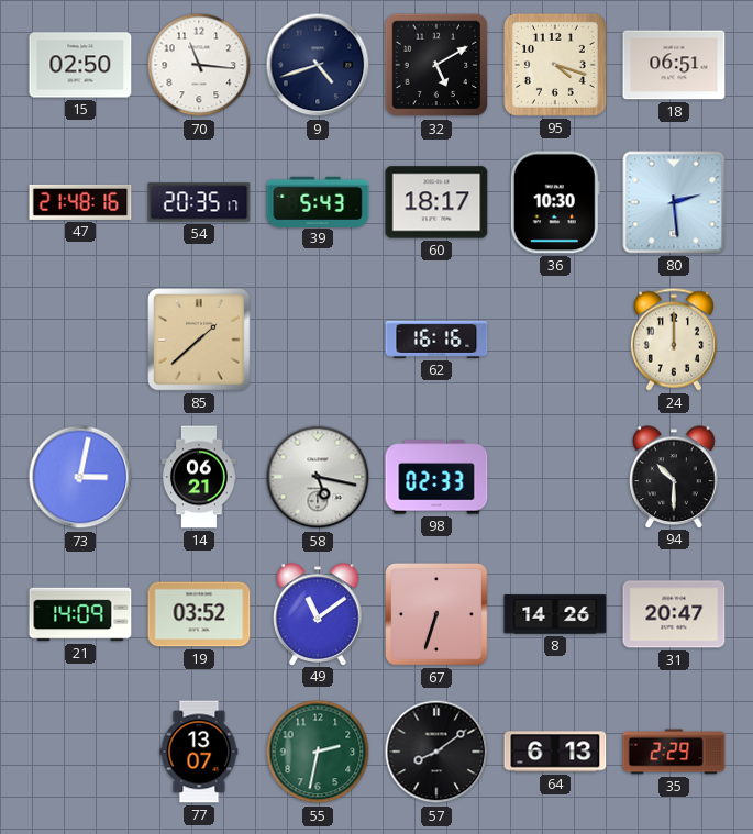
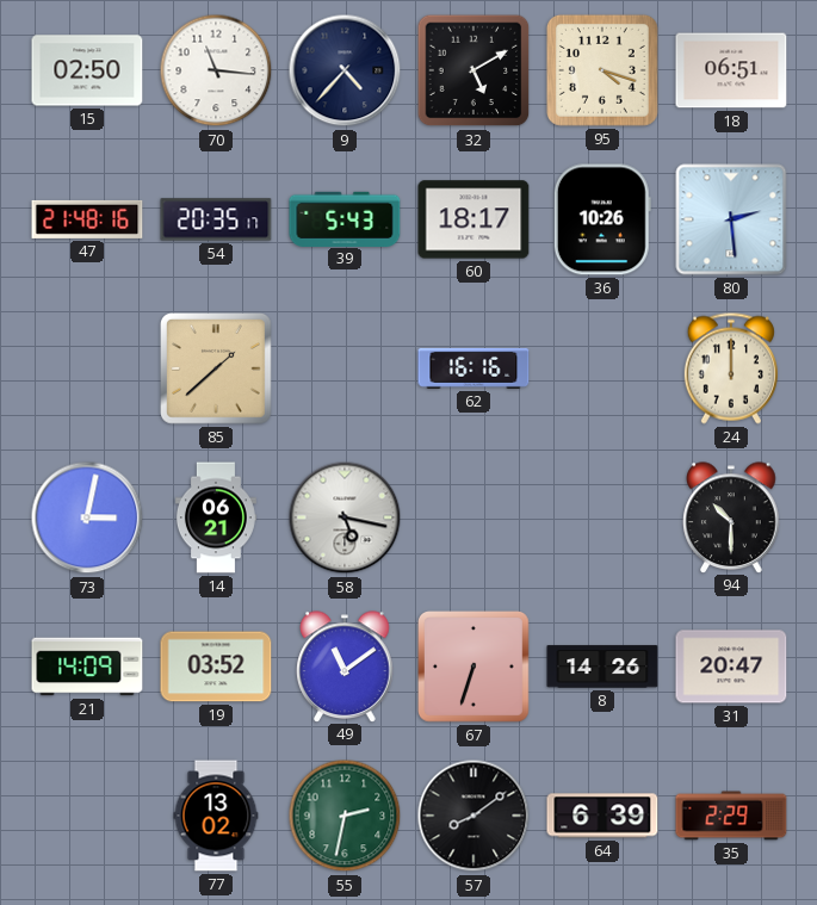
9: 4:42 -> 4:37 (345, 70)
36: 10:30 -> 10:26 (602, 219)
98: 02:33 -> none (436, 477)
77: 13:07 -> 13:02 (216, 816)
64: 6:13 -> 6:39 (602, 816)
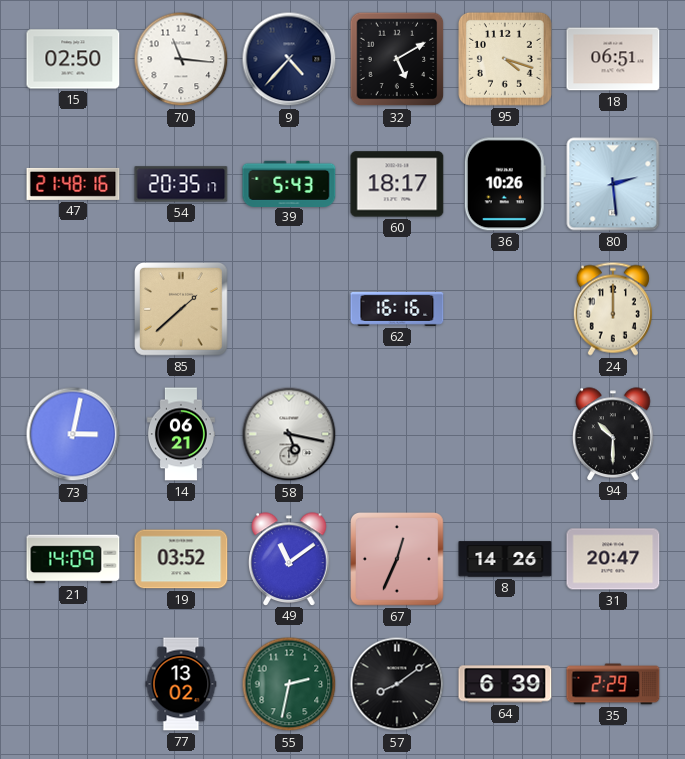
67: 6:33 -> 12:34 (398, 560)
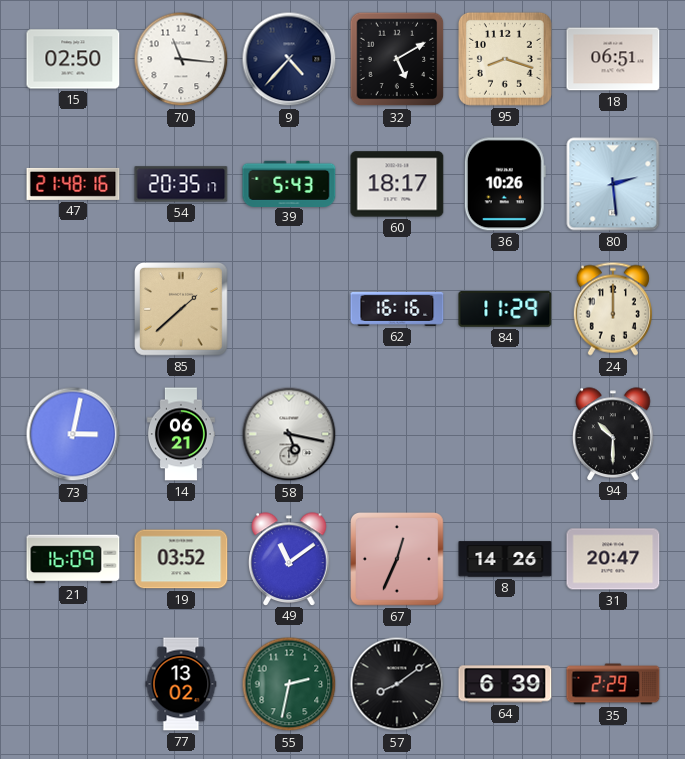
95: 4:18 -> 8:18 (505, 59)
84: none -> 11:29 (505, 309)
21: 14:09 -> 16:09 (73, 559)
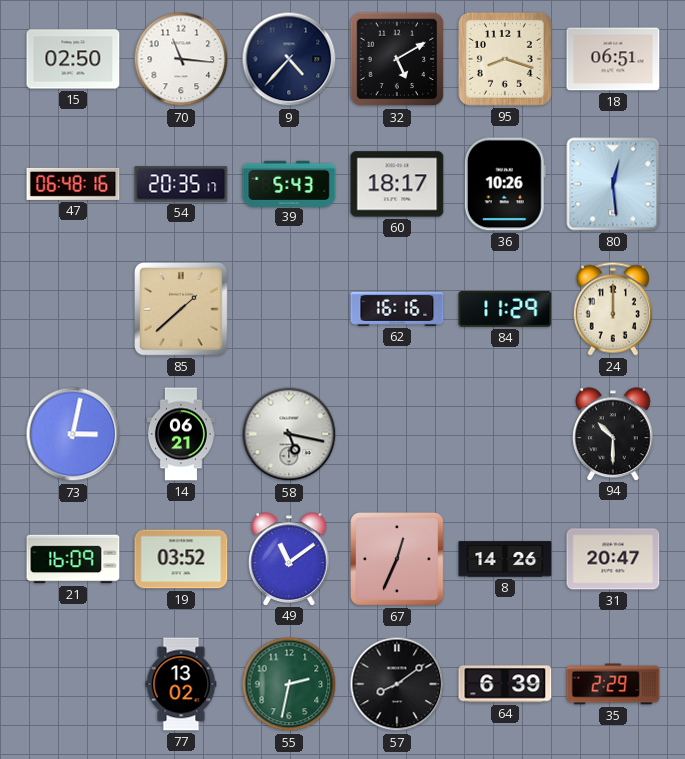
47: 21:48 -> 06:48 (73, 184)
80: 2:29 -> 12:29 (613, 184)
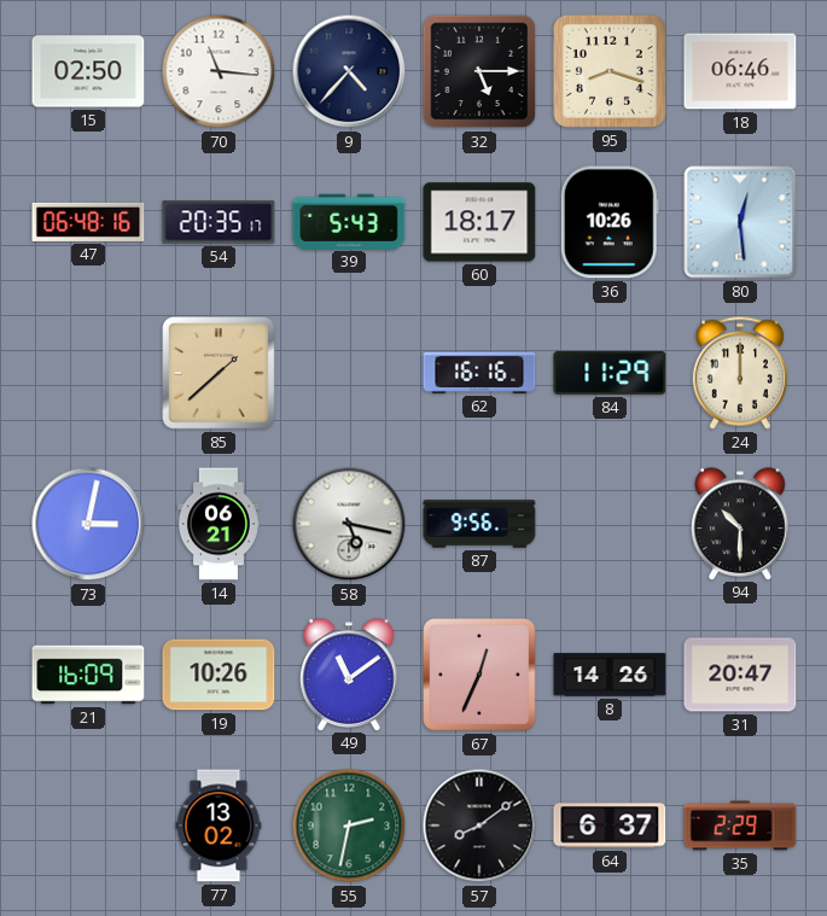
32: 5:10 -> 5:15 (479, 71)
18: 06:51 -> 06:46 (740, 71)
87: none -> 9:56 (479, 524)
19: 03:52 -> 10:26 (219, 675)
64: 6:39 -> 6:37 (610, 825)
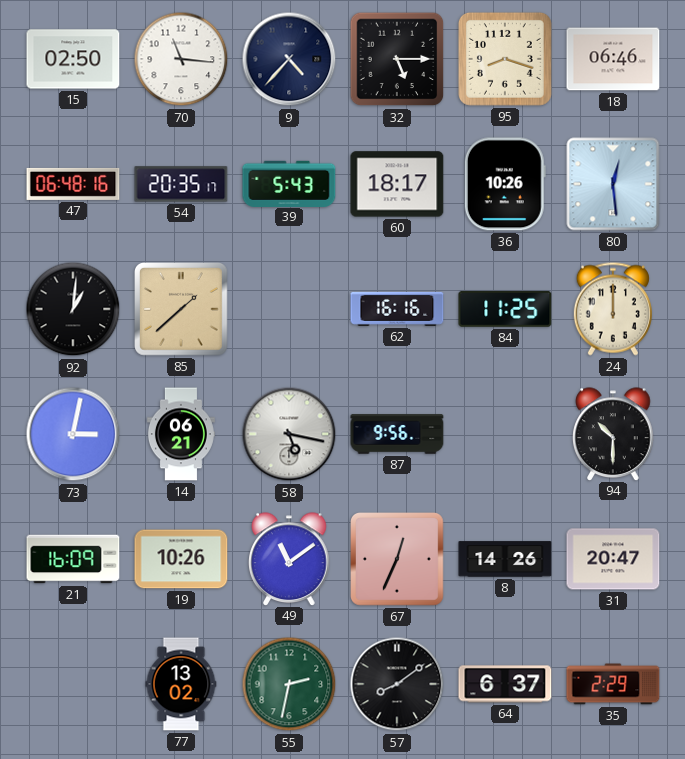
92: none -> 1:01 (73, 309)
84: 11:29 -> 11:25 (505, 309)
